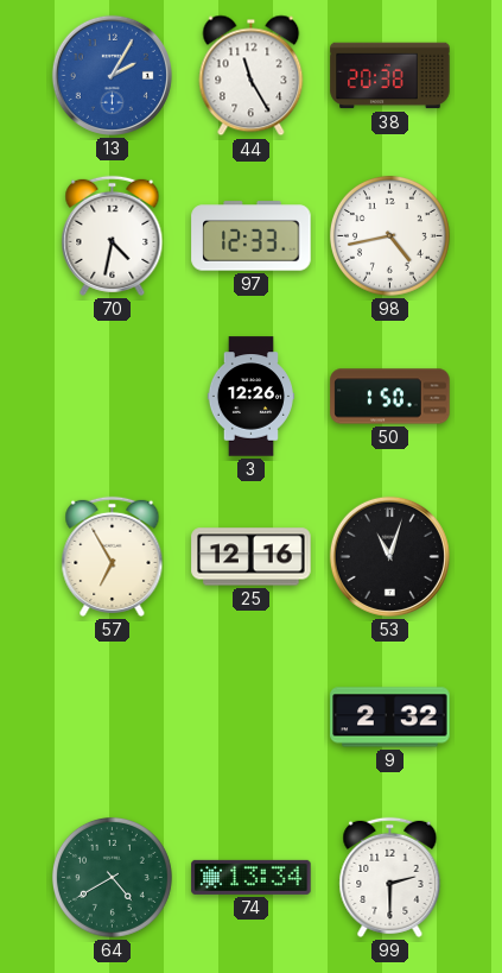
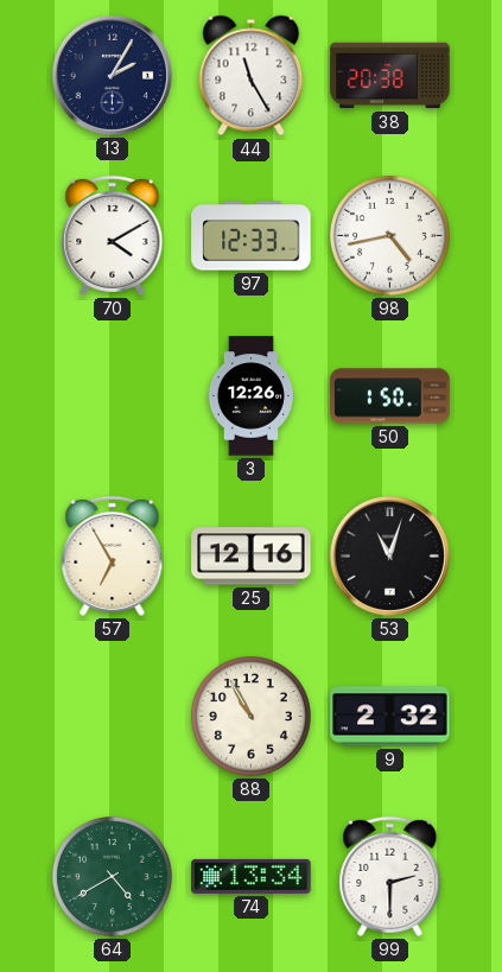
13 dial: blue -> navy (112, 75)
70: 4:32 -> 4:10 (113, 235)
88: none -> 10:55 (250, 716)
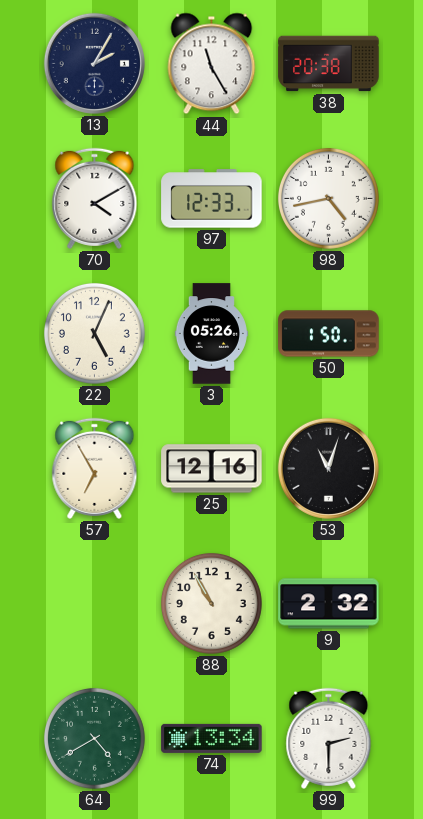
22: none -> 5:04 (94, 333)
3: 12:26 -> 05:26 (211, 334)
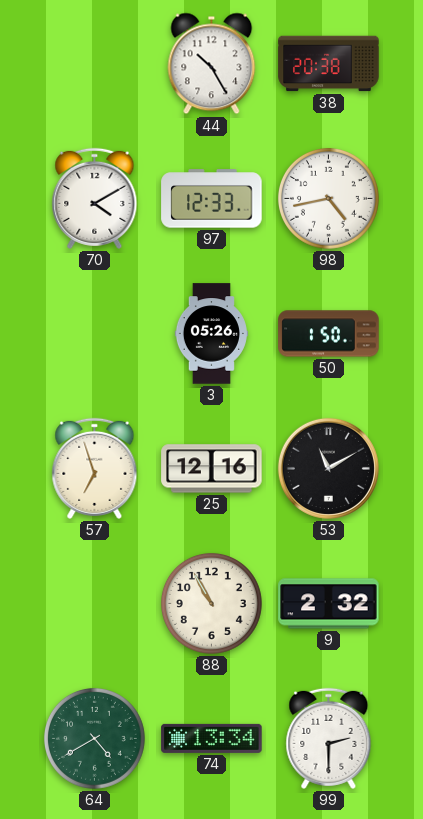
13: 2:05 -> none (94, 63)
44: 11:25 -> 10:25 (212, 64)
22: 5:04 -> none (94, 333)
57: 6:55 -> 6:57 (95, 468)
53: 11:03 -> 11:10 (328, 468)
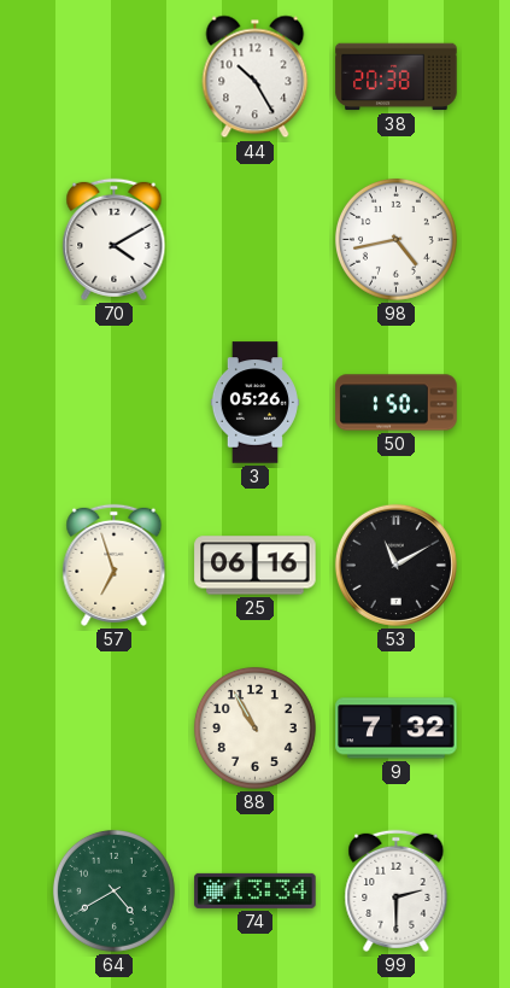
97: 12:33 -> none (212, 199)
25: 12:16 -> 06:16 (256, 566)
9: 2:32 -> 7:32 (397, 729)
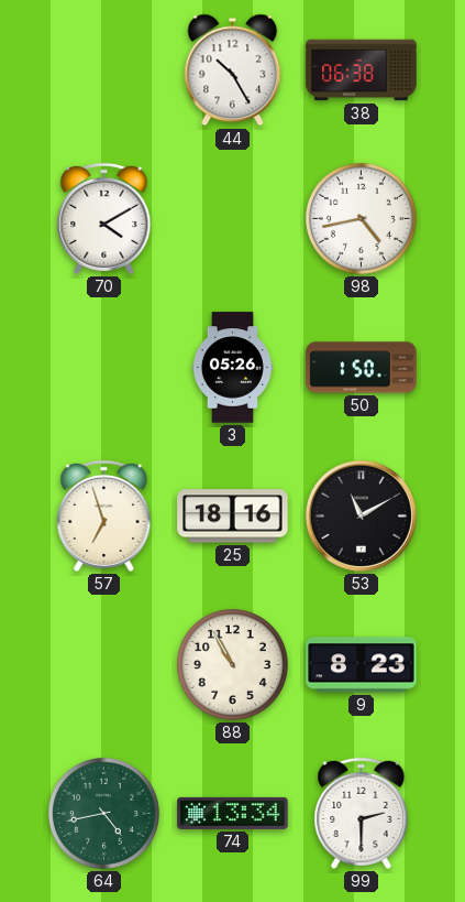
38: 20:38 -> 06:38 (362, 70)
25: 06:16 -> 18:16 (233, 517)
9: 7:32 -> 8:23 (362, 665)
64: 4:40 -> 4:43 (103, 813)
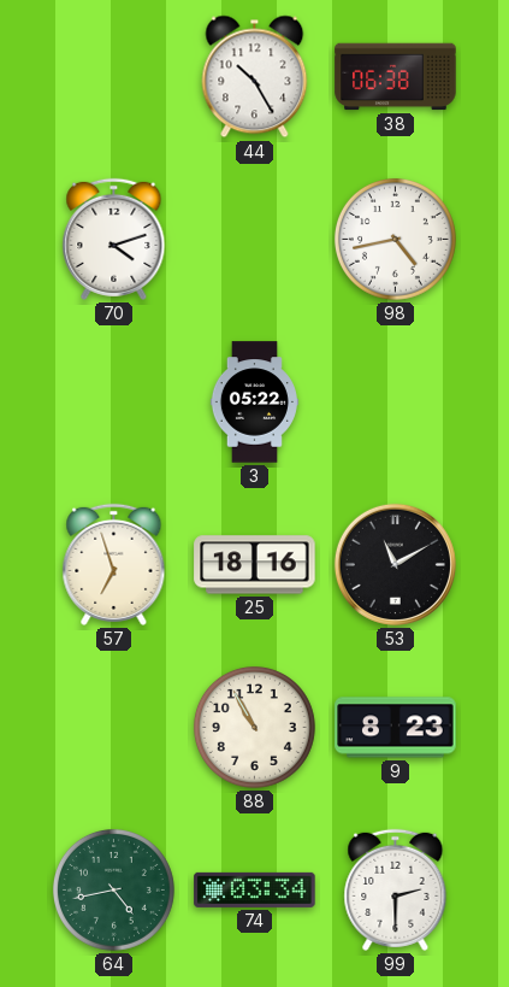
70: 4:10 -> 4:12 (114, 239)
3: 05:26 -> 05:22 (254, 403)
50: 1:50 -> none (362, 368)
74: 13:34 -> 03:34 (255, 889)
